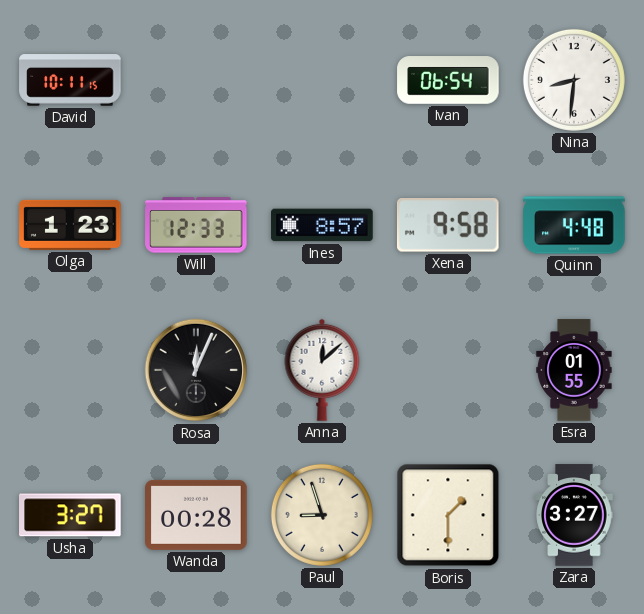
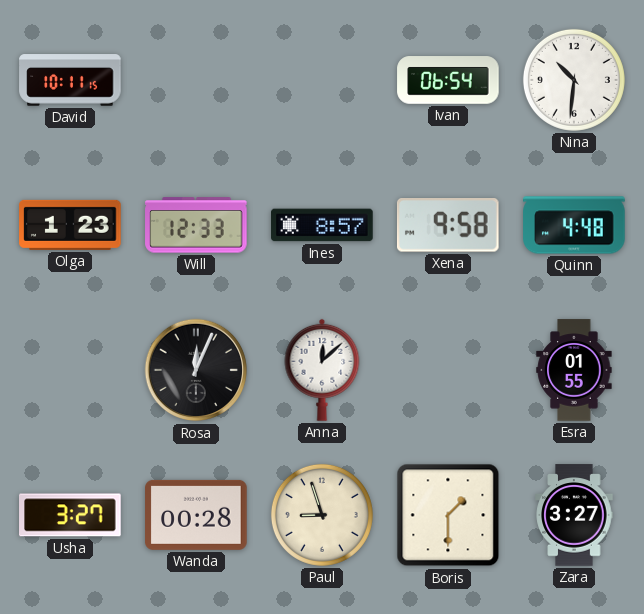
Nina: 8:31 -> 10:31 (574, 80)
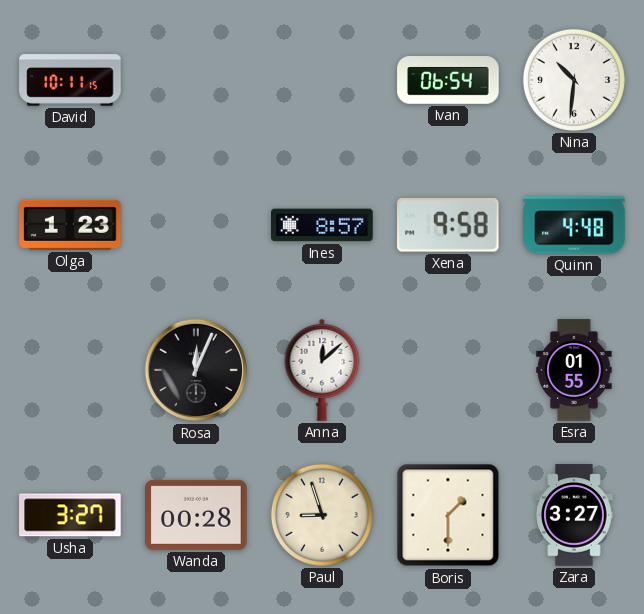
Will: 12:33 -> none (196, 225)
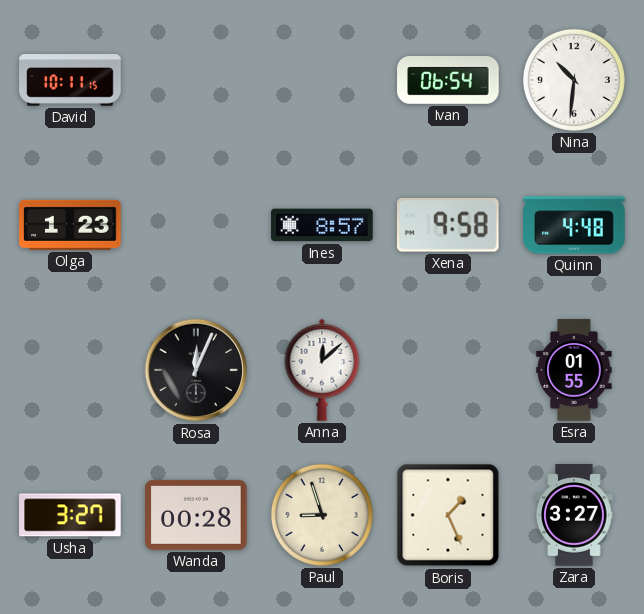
Boris: 1:30 -> 1:26 (448, 515)
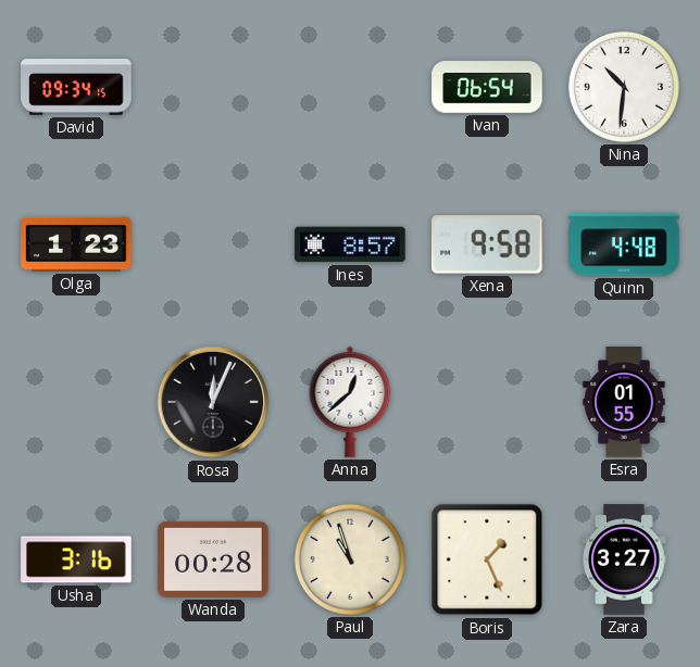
David: 10:11 -> 09:34 (76, 87)
Anna: 12:08 -> 12:38 (350, 402)
Usha: 3:27 -> 3:16 (76, 559)
Paul: 8:57 -> 10:57 (350, 559)
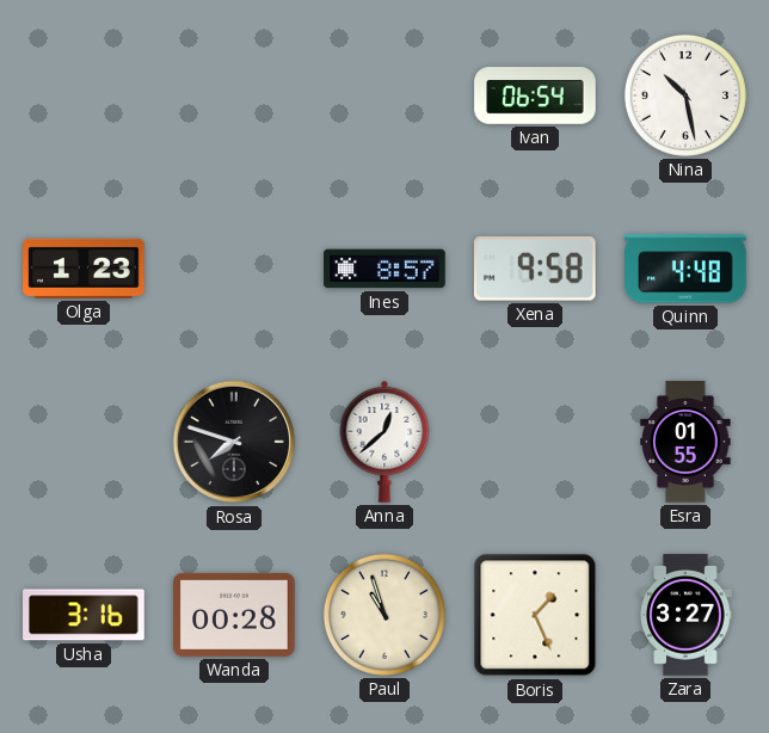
David: 09:34 -> none (76, 87)
Nina: 10:31 -> 10:28 (685, 96)
Rosa: 12:04 -> 7:48 (234, 442)
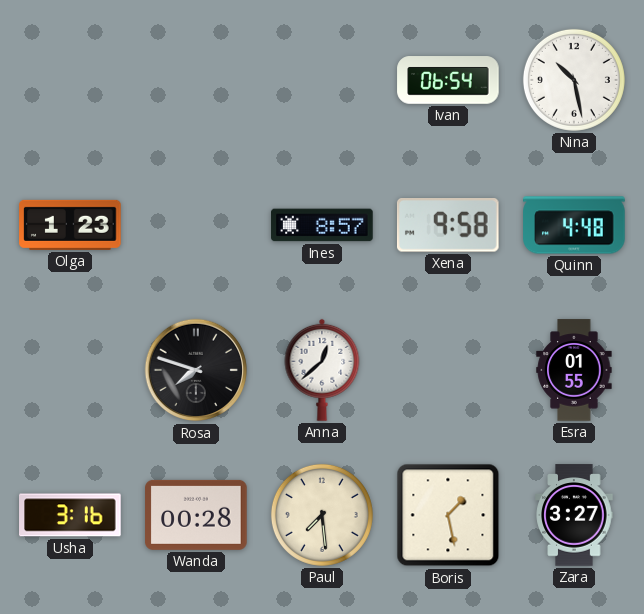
Paul: 10:57 -> 7:29 (322, 515)
Boris: 1:26 -> 1:28 (448, 515)
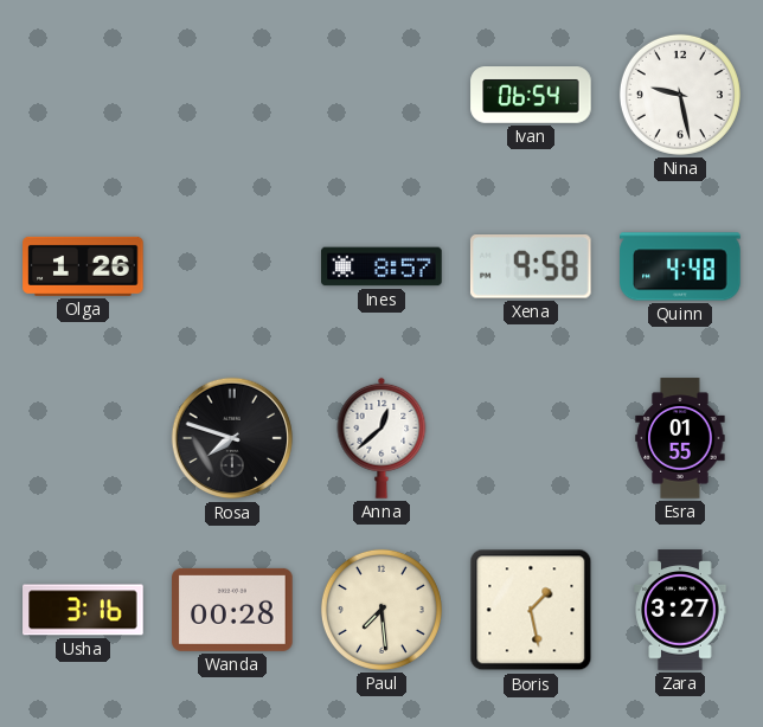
Nina: 10:28 -> 9:28 (680, 95)
Olga: 1:23 -> 1:26 (83, 266)
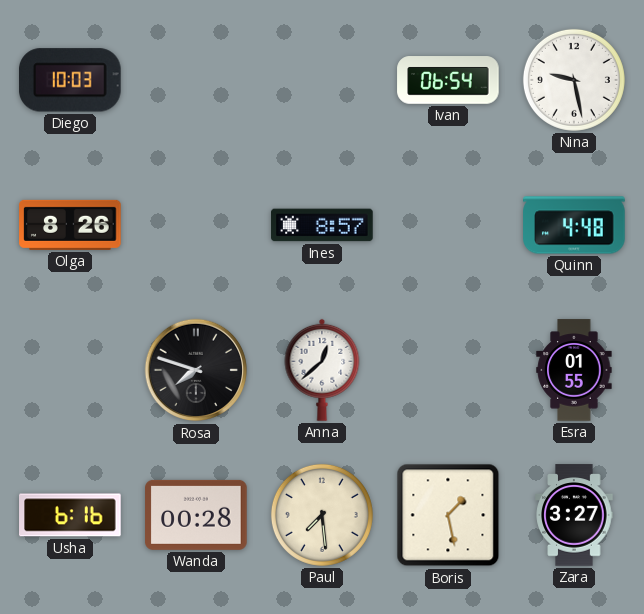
Diego: none -> 10:03 (71, 80)
Olga: 1:26 -> 8:26 (70, 225)
Xena: 9:58 -> none (531, 266)
Usha: 3:16 -> 6:16 (70, 515)
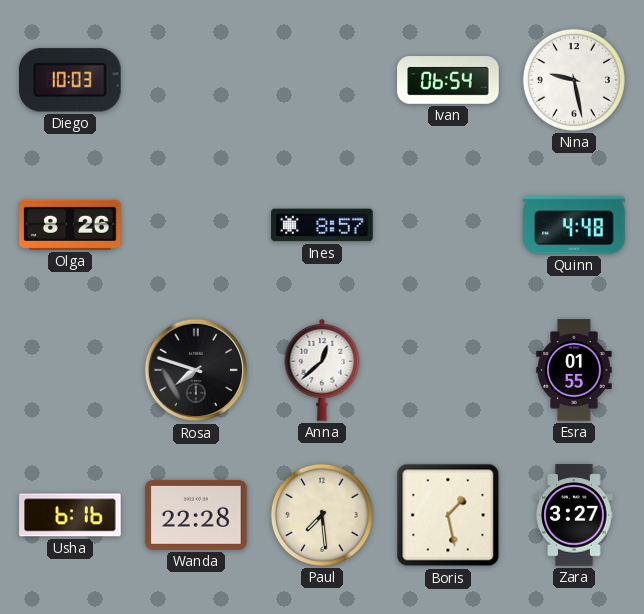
Wanda: 00:28 -> 22:28 (196, 515)
